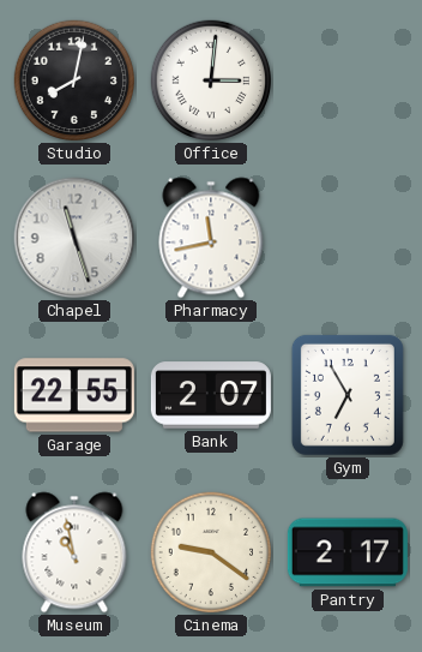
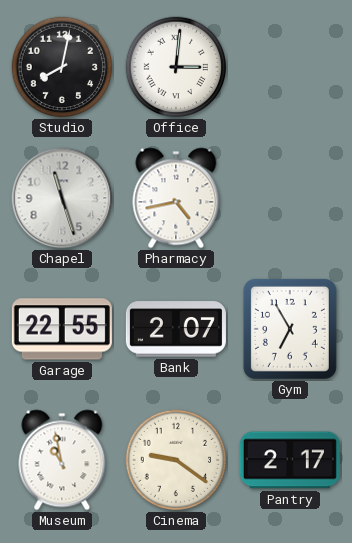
Pharmacy: 11:43 -> 4:43 (176, 198)
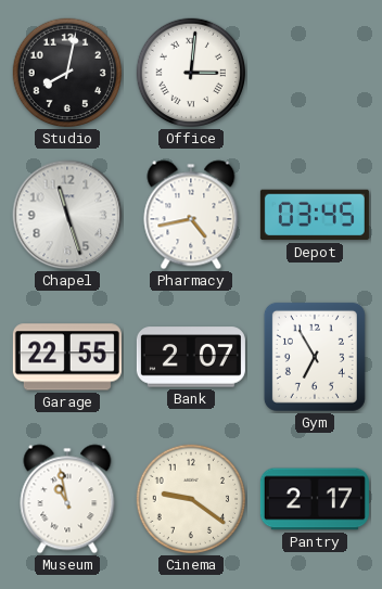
Depot: none -> 03:45 (315, 215)
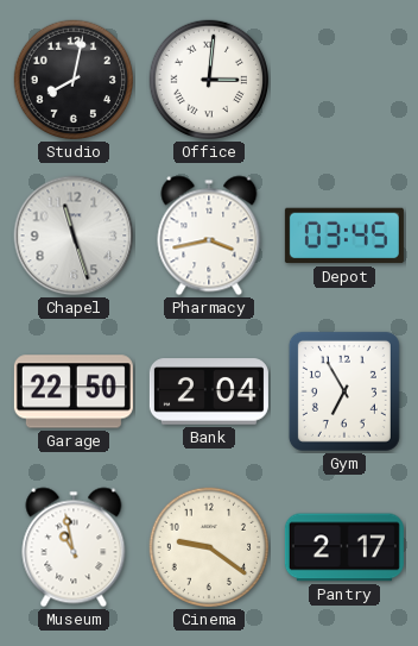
Pharmacy: 4:43 -> 3:43 (209, 236)
Garage: 22:55 -> 22:50 (74, 391)
Bank: 2:07 -> 2:04 (209, 391)
